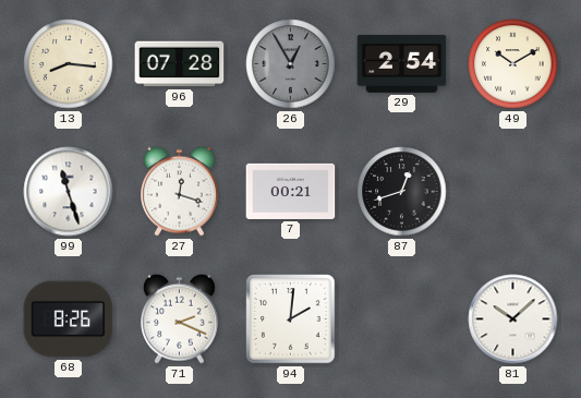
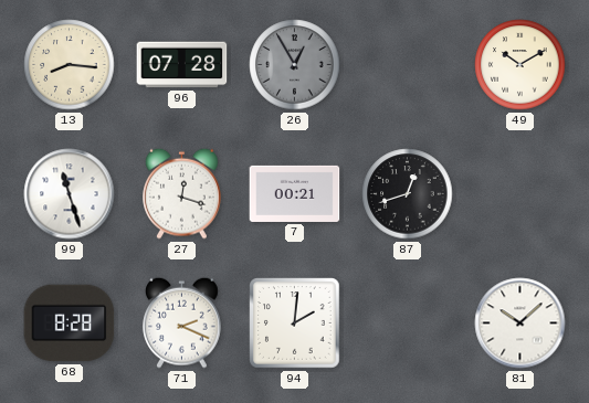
29: 2:54 -> none (402, 63)
68: 8:26 -> 8:28 (70, 324)
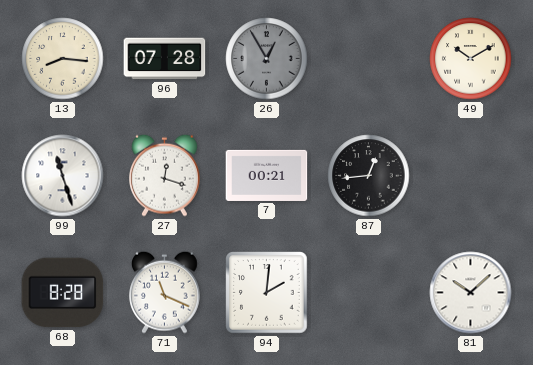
87: 12:42 -> 12:44 (369, 176)
71: 2:19 -> 11:19 (165, 292)
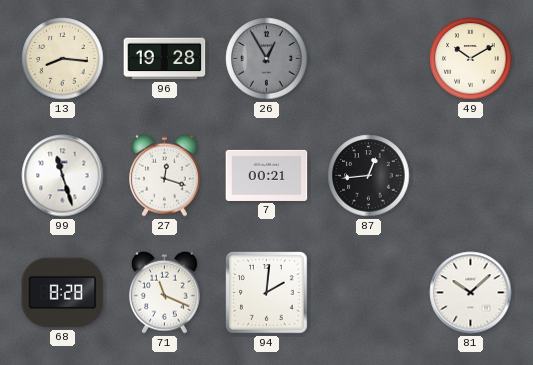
96: 07:28 -> 19:28 (165, 59)
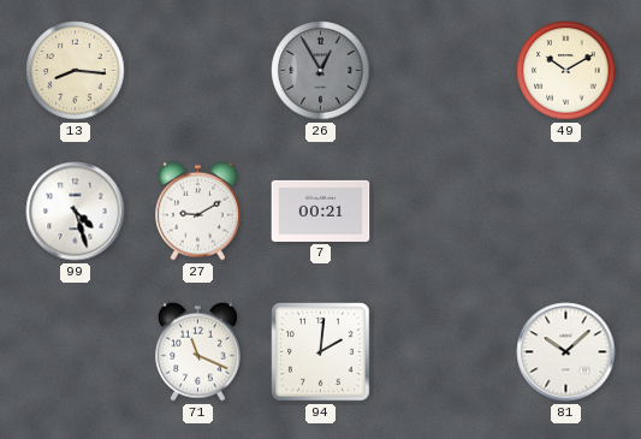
96: 19:28 -> none (165, 59)
99: 11:27 -> 4:27 (76, 212)
27: 12:18 -> 9:10 (198, 210)
87: 12:44 -> none (369, 176)
68: 8:28 -> none (63, 293)
